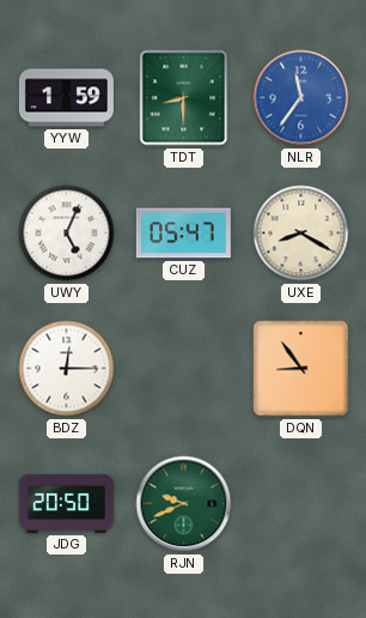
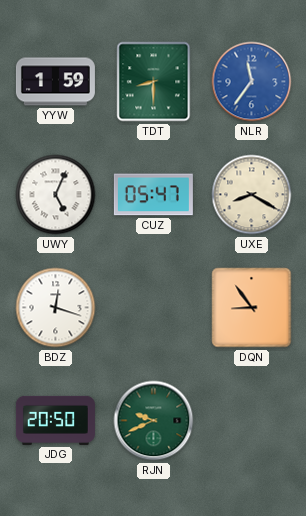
BDZ: 12:15 -> 12:18 (56, 308)
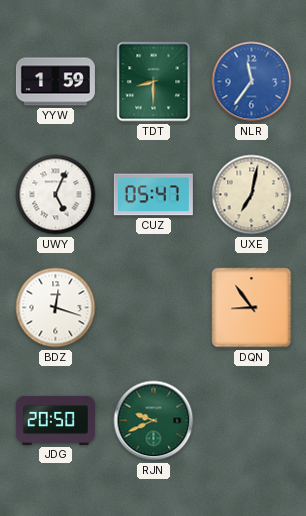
UXE: 8:20 -> 7:02 (252, 195)
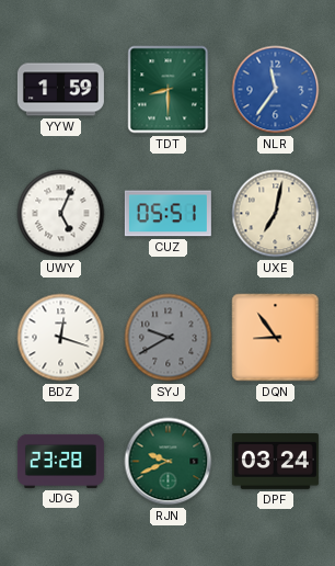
CUZ: 05:47 -> 05:51 (168, 214)
SYJ: none -> 9:40 (169, 338)
JDG: 20:50 -> 23:28 (60, 461)
DPF: none -> 03:24 (275, 462)
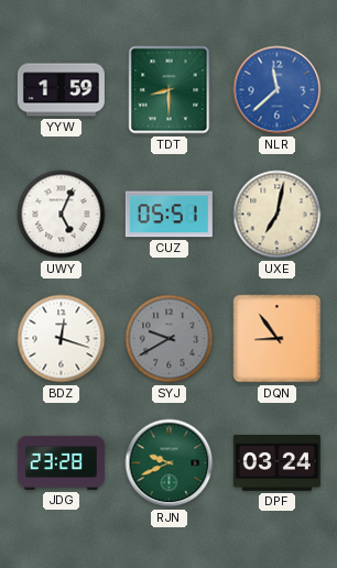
NLR: 11:36 -> 11:38 (278, 90)
